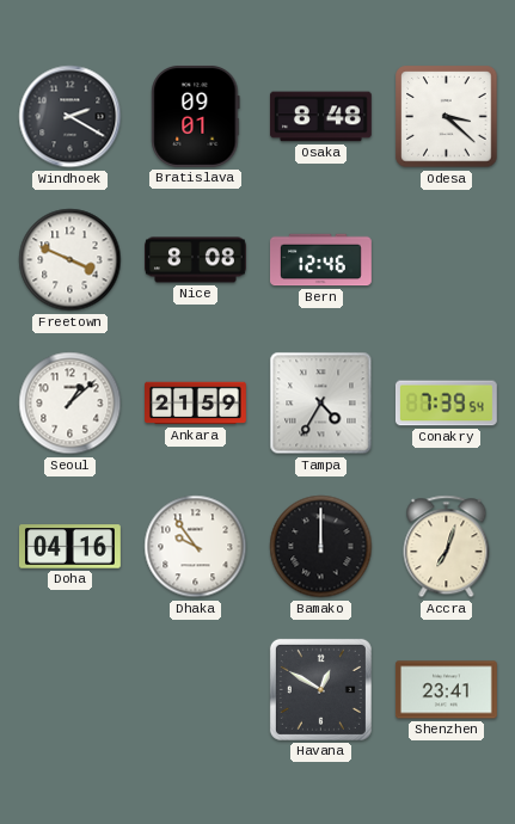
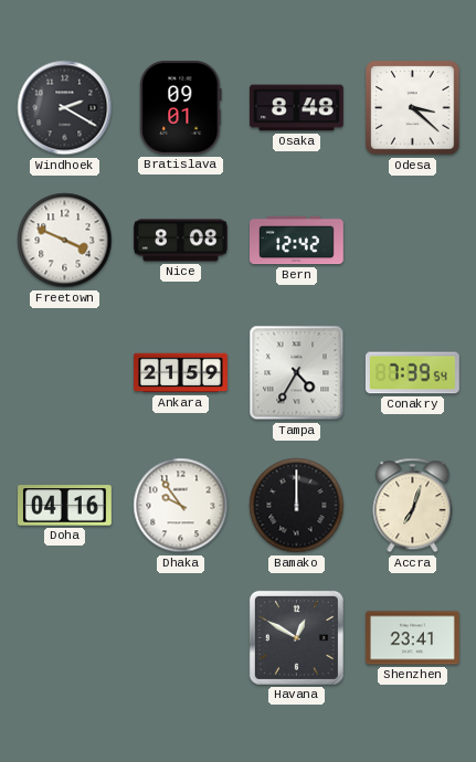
Bern: 12:46 -> 12:42 (297, 241)
Seoul: 1:08 -> none (70, 404)
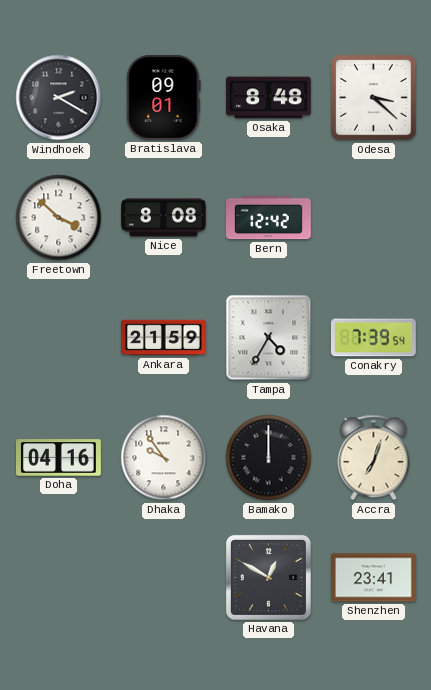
Freetown: 3:49 -> 3:52 (59, 218)
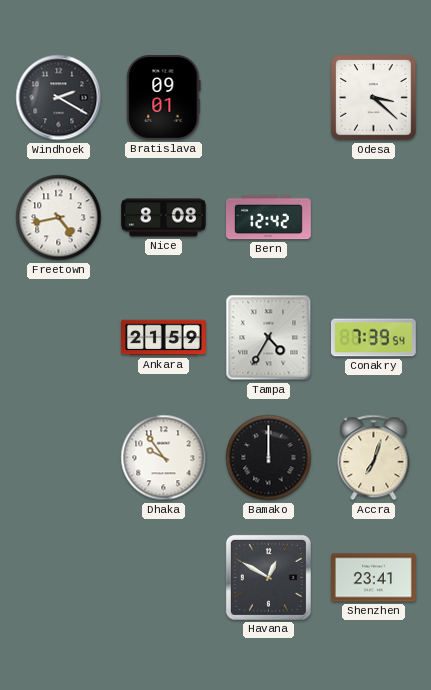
Osaka: 8:48 -> none (268, 98)
Freetown: 3:52 -> 4:43 (59, 218)
Doha: 04:16 -> none (59, 458)
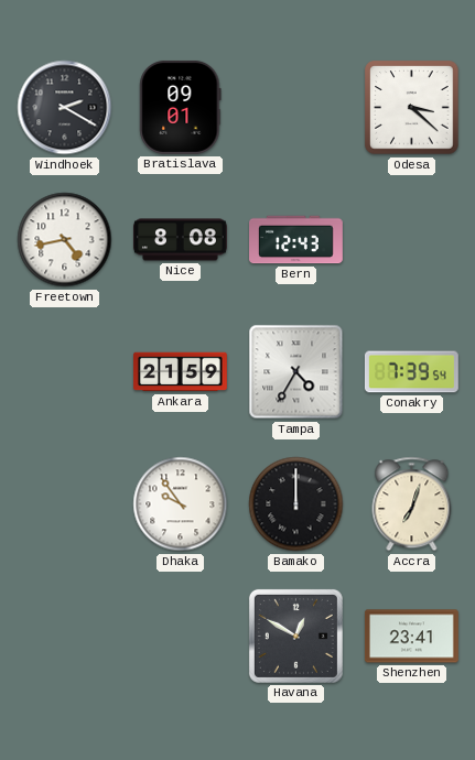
Bern: 12:42 -> 12:43 (296, 240)
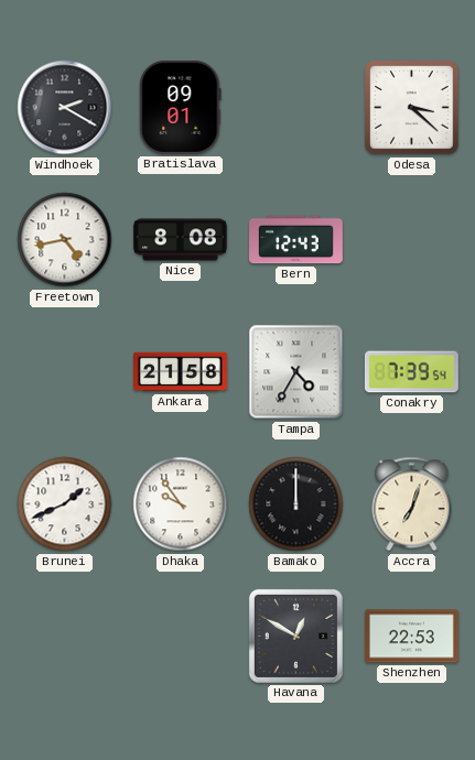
Ankara: 21:59 -> 21:58 (181, 372)
Brunei: none -> 1:41 (65, 504)
Shenzhen: 23:41 -> 22:53 (411, 637)
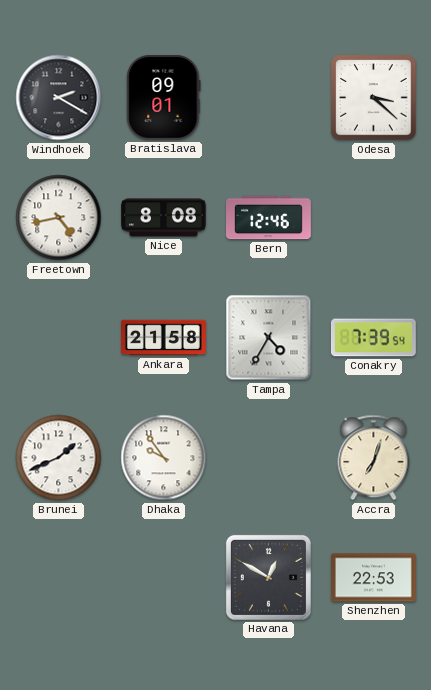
Bern: 12:43 -> 12:46 (269, 218)
Bamako: 12:00 -> none (296, 504)
